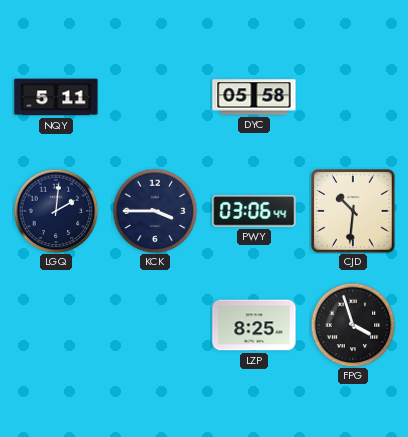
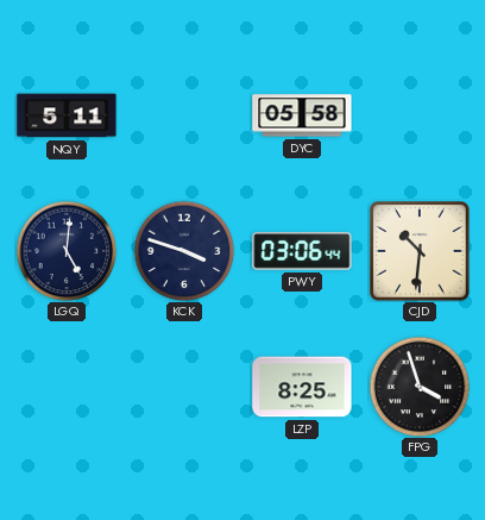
LGQ: 2:01 -> 5:01 (67, 251)
KCK: 3:45 -> 3:48 (184, 251)
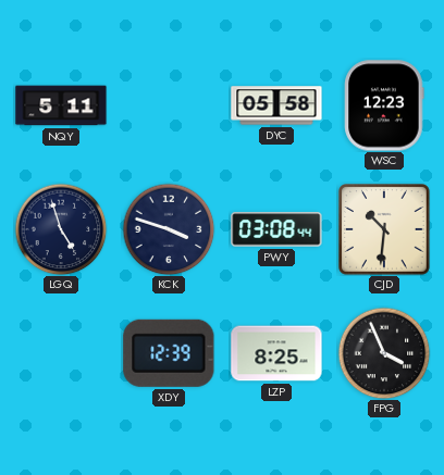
WSC: none -> 12:23 (384, 105)
LGQ: 5:01 -> 4:57 (61, 229)
PWY: 03:06 -> 03:08 (276, 229)
XDY: none -> 12:39 (169, 353)
FPG: 3:57 -> 3:56 (384, 353)
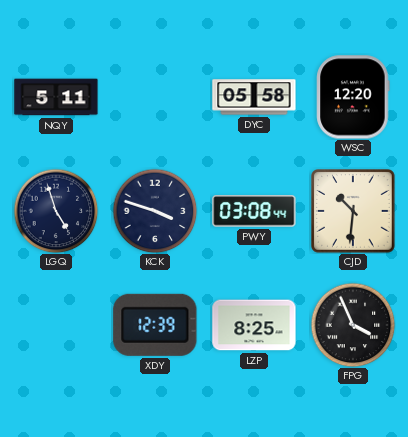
WSC: 12:23 -> 12:20 (353, 97)
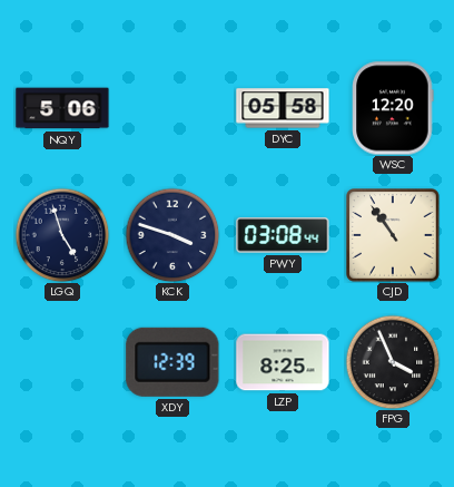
NQY: 5:11 -> 5:06 (62, 108)
CJD: 10:31 -> 10:54 (393, 235)
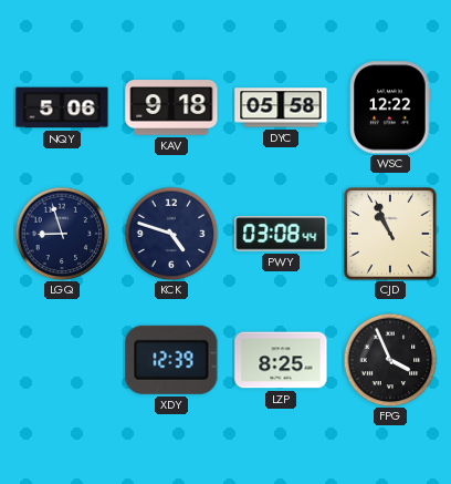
KAV: none -> 9:18 (171, 107)
WSC: 12:20 -> 12:22 (390, 107)
LGQ: 4:57 -> 8:57 (62, 234)
KCK: 3:48 -> 4:48 (171, 234)
CJD: 10:54 -> 10:56 (390, 234)
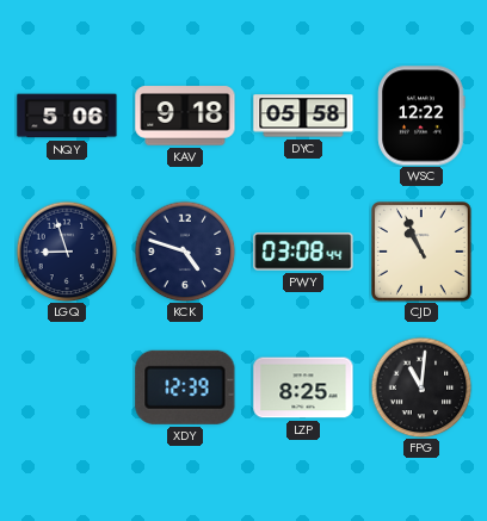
FPG: 3:56 -> 11:01 (421, 387)
